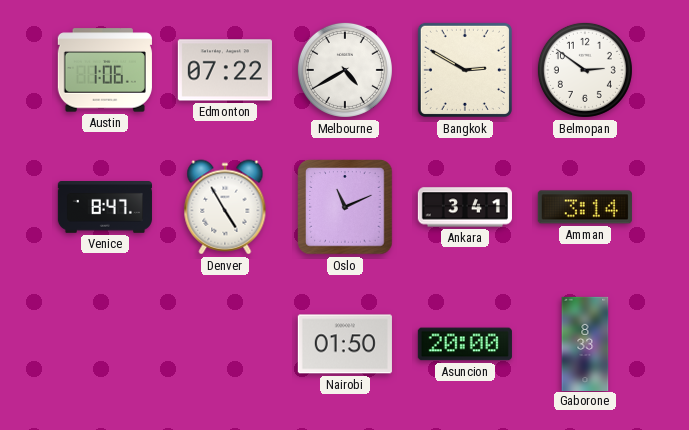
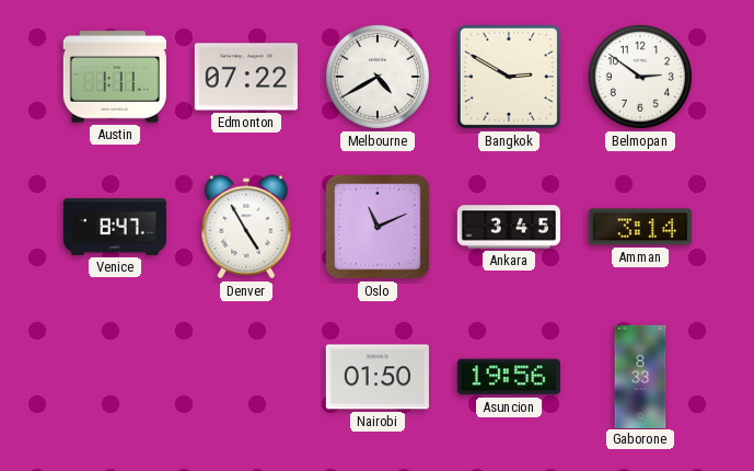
Austin: 1:06 -> 1:11 (115, 77)
Ankara: 3:41 -> 3:45 (509, 227)
Asuncion: 20:00 -> 19:56 (509, 377)
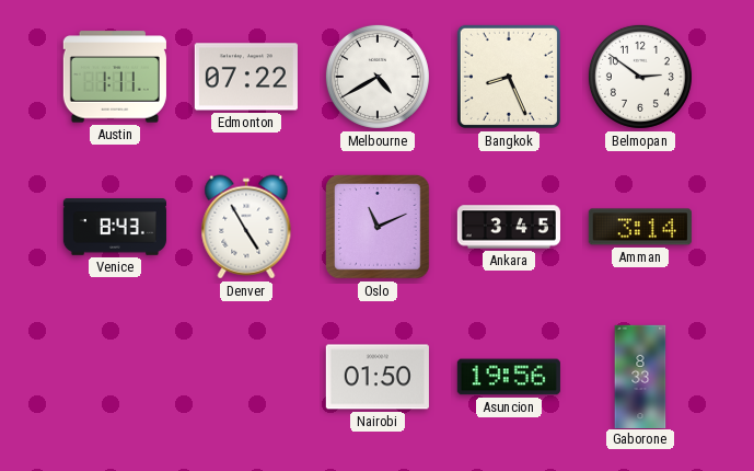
Bangkok: 2:50 -> 8:26 (509, 77)
Venice: 8:47 -> 8:43 (115, 228)
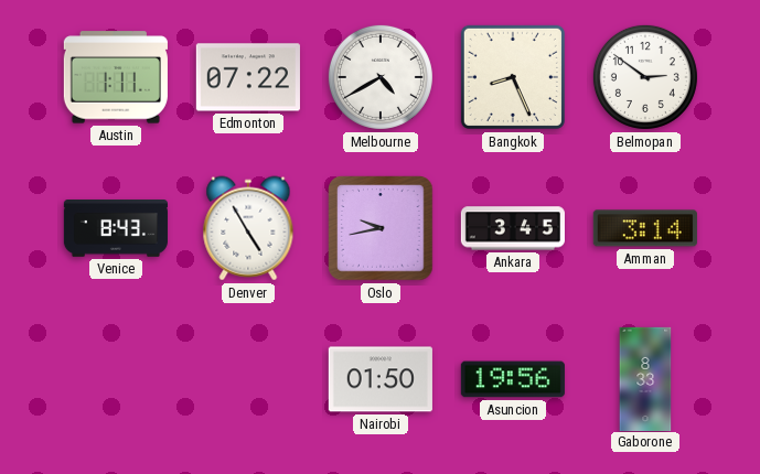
Oslo: 11:11 -> 9:43 (381, 228)
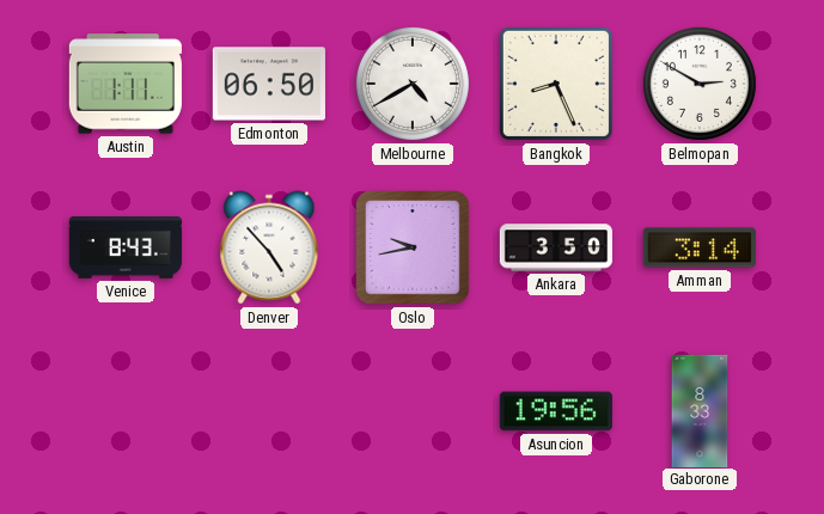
Edmonton: 07:22 -> 06:50 (269, 84)
Belmopan: 2:51 -> 2:50 (700, 84)
Denver: 4:55 -> 4:53 (269, 247)
Ankara: 3:45 -> 3:50 (556, 247)
Nairobi: 01:50 -> none (381, 379)
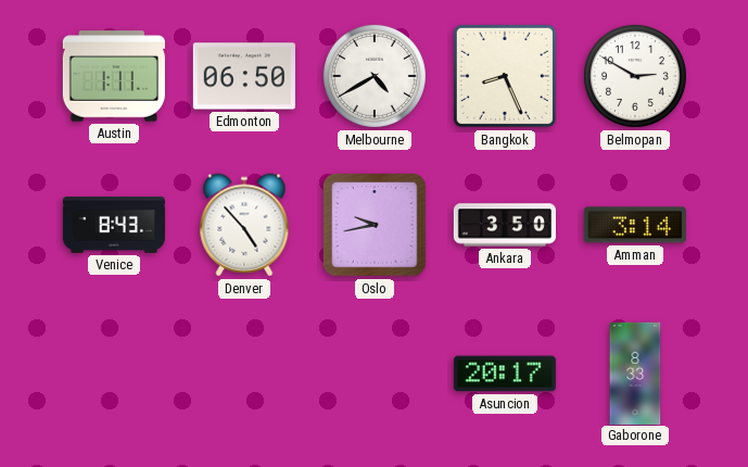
Asuncion: 19:56 -> 20:17 (505, 374)
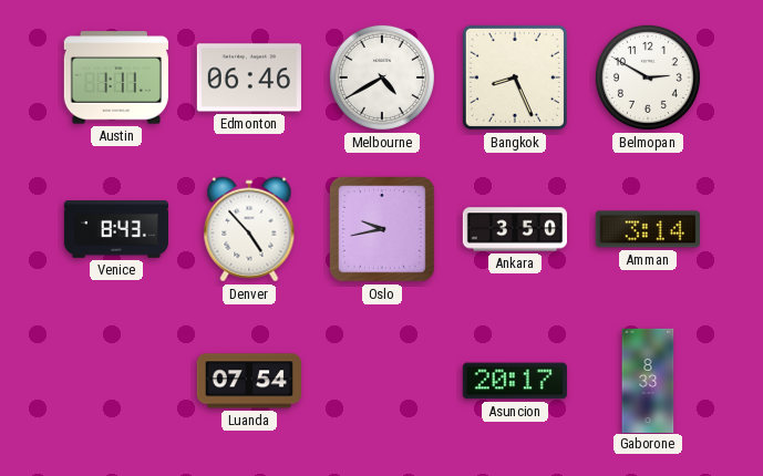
Edmonton: 06:50 -> 06:46 (249, 77)
Luanda: none -> 07:54 (249, 381)
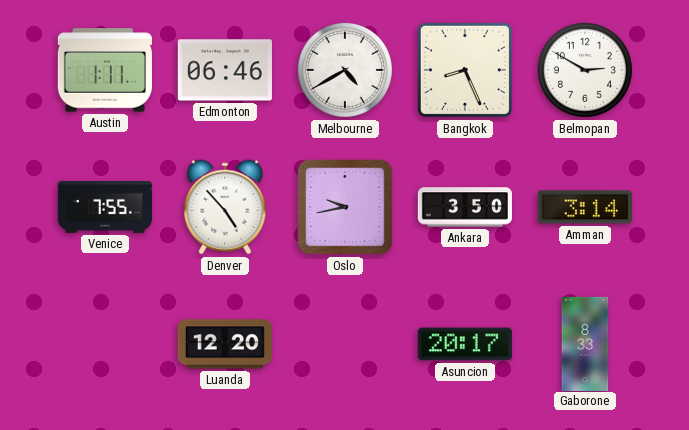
Venice: 8:43 -> 7:55 (105, 208)
Luanda: 07:54 -> 12:20 (225, 344)
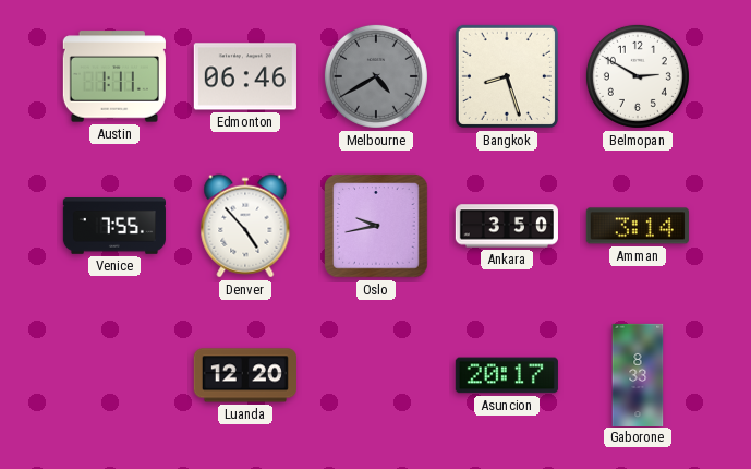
Melbourne dial: white -> grey (376, 76)
Bangkok: 8:26 -> 8:27 (507, 76)
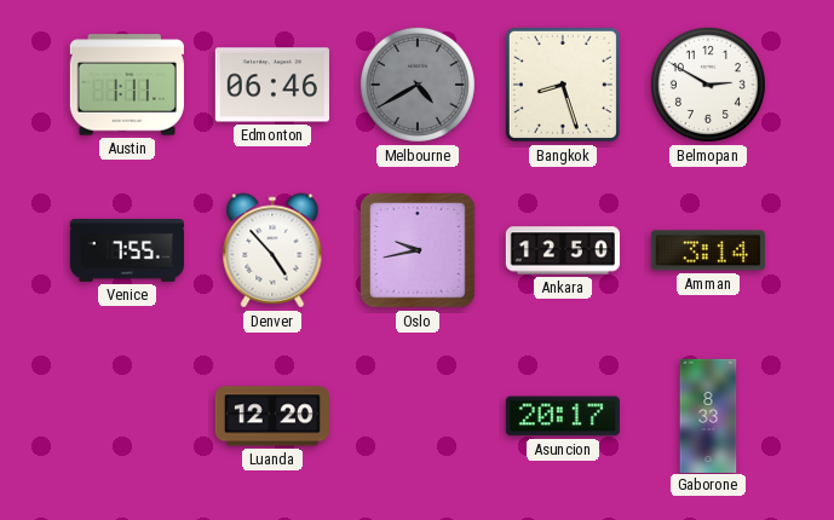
Ankara: 3:50 -> 12:50 (563, 250)
